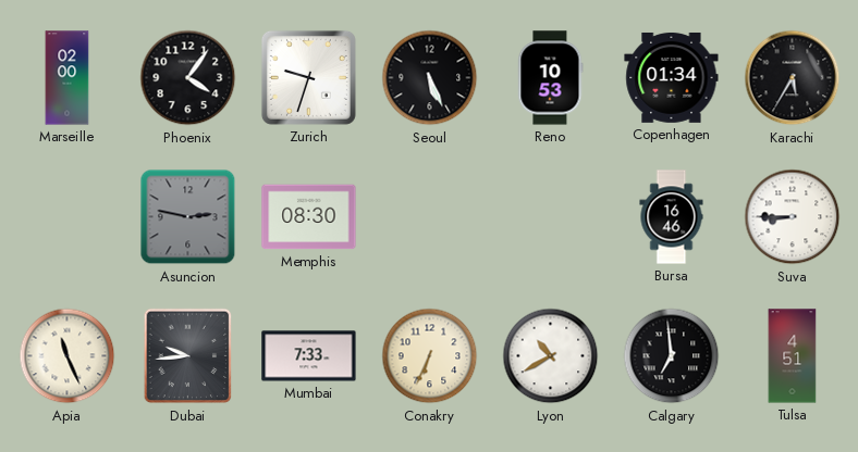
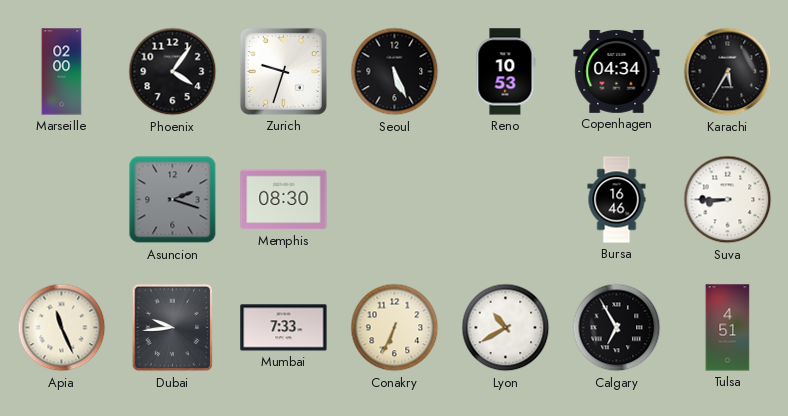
Copenhagen: 01:34 -> 04:34 (617, 71)
Asuncion: 2:47 -> 2:18 (173, 200)
Calgary: 6:59 -> 6:55 (617, 328)
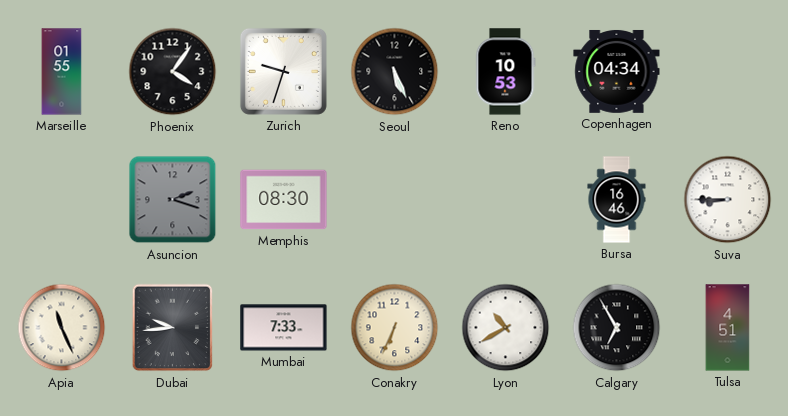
Marseille: 02:00 -> 01:55 (62, 72)
Karachi: 5:35 -> none (728, 72)
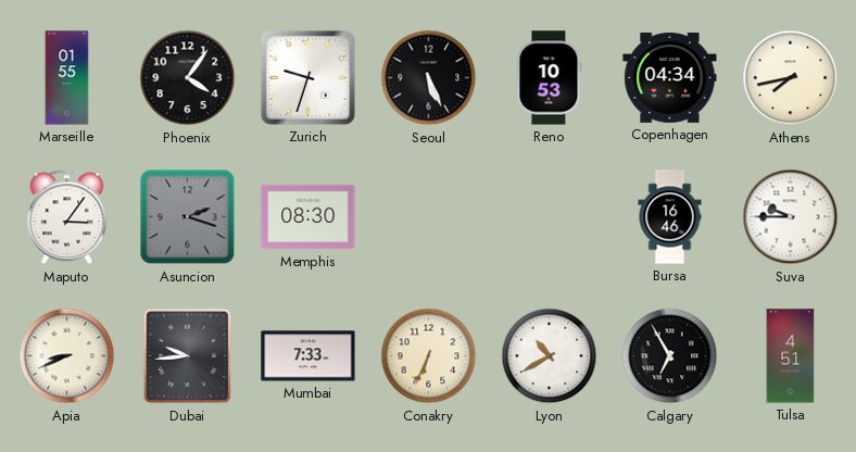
Athens: none -> 7:43 (791, 78)
Maputo: none -> 3:06 (67, 217)
Suva: 8:45 -> 9:45 (791, 217)
Apia: 11:26 -> 8:41 (67, 356)
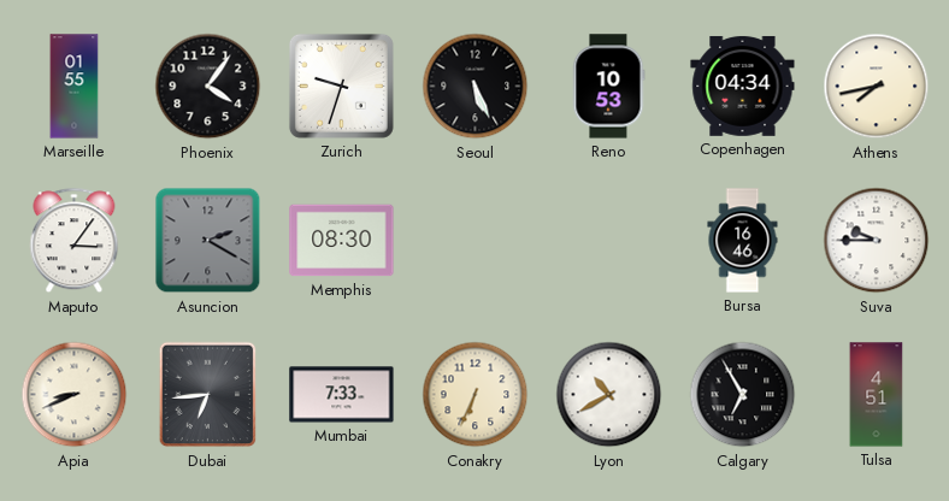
Asuncion: 2:18 -> 2:20 (208, 241)
Dubai: 9:44 -> 6:44 (208, 395)
